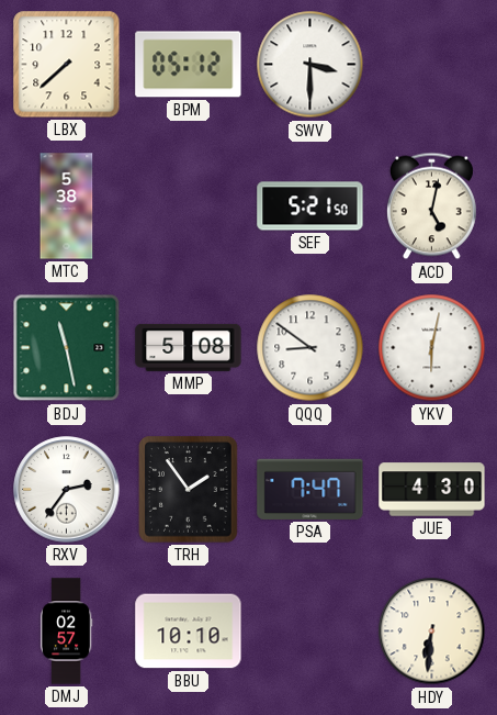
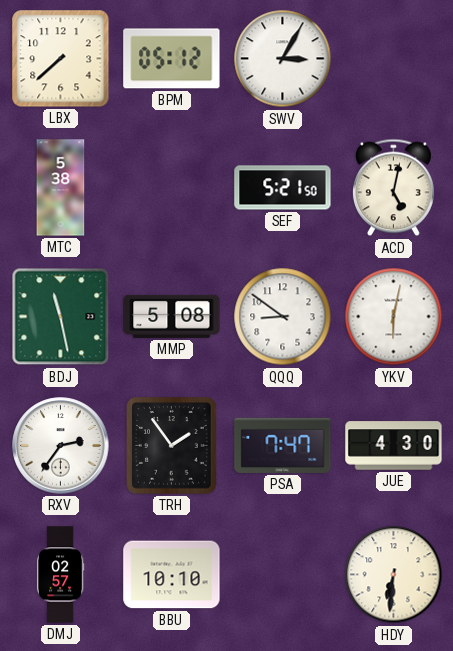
SWV: 3:30 -> 3:05 (283, 59)
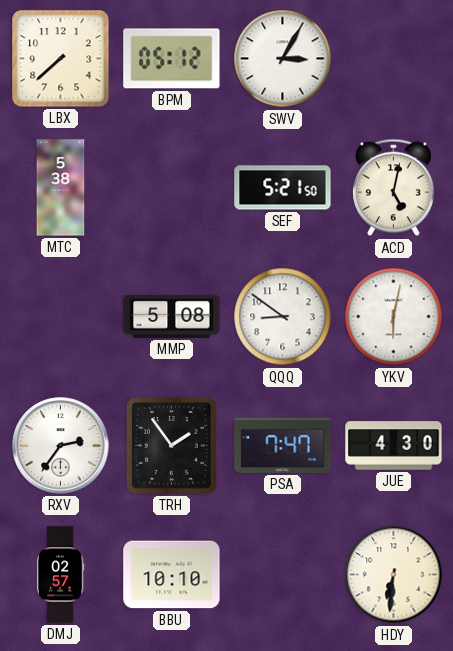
BDJ: 11:28 -> none (61, 317)
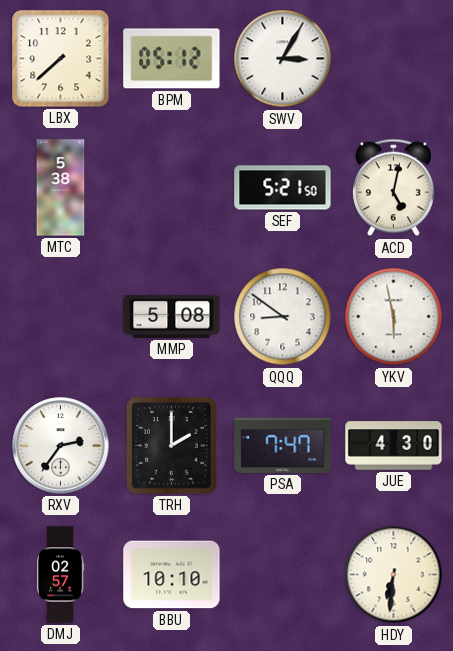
YKV: 6:02 -> 5:58 (394, 317)
TRH: 1:54 -> 2:00 (172, 446)
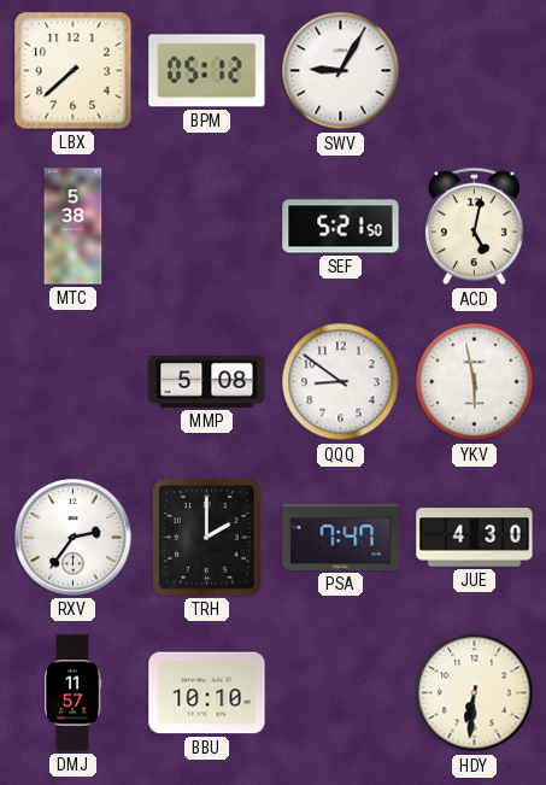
SWV: 3:05 -> 9:05 (341, 71)
DMJ: 02:57 -> 11:57 (72, 693)
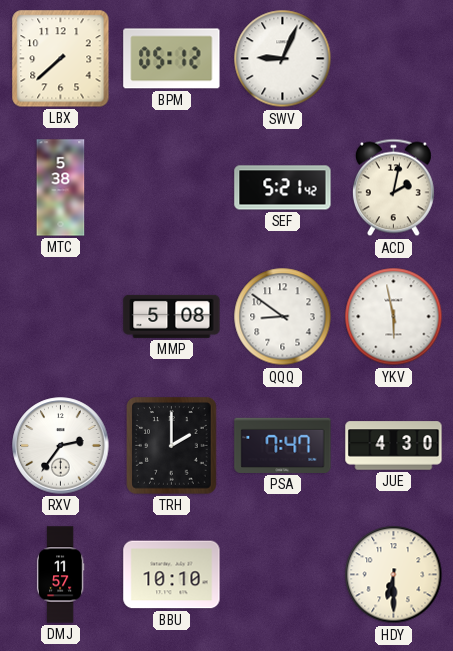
SWV: 9:05 -> 9:04 (283, 59)
SEF: 5:21:50 -> 5:21:42 (283, 188)
ACD: 5:02 -> 2:02 (393, 188)
HDY: 6:31 -> 6:30 (394, 575)
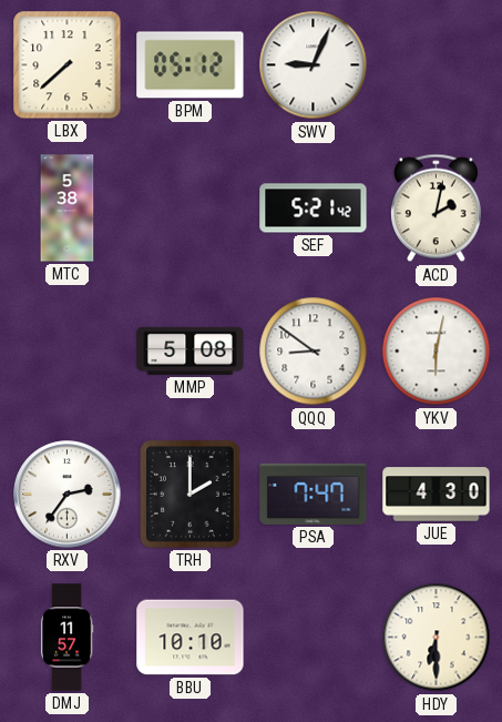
YKV: 5:58 -> 6:02 (437, 352)
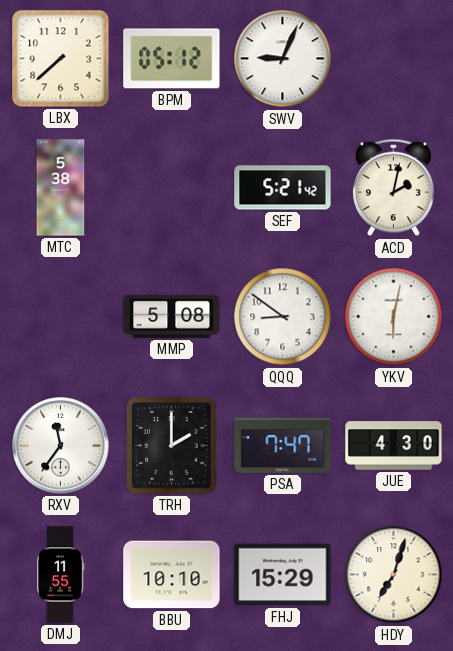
RXV: 2:36 -> 11:36 (61, 446)
DMJ: 11:57 -> 11:55 (60, 575)
FHJ: none -> 15:29 (283, 575)
HDY: 6:30 -> 7:03 (394, 575)
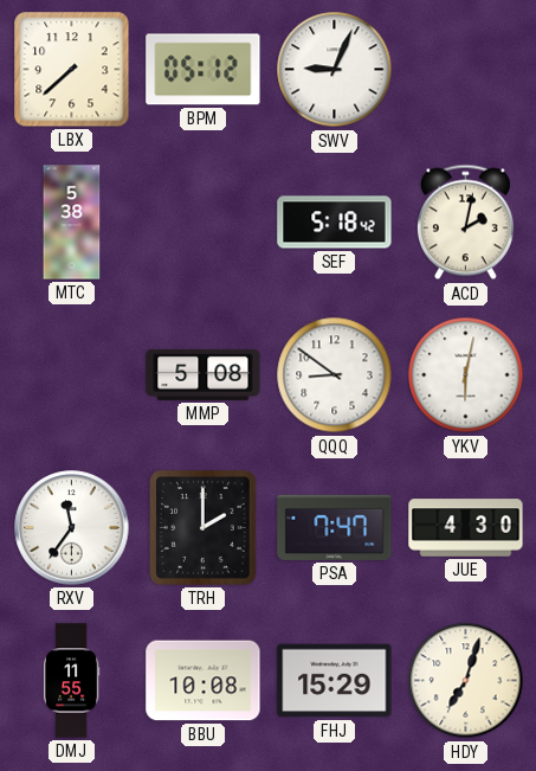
SEF: 5:21 -> 5:18 (335, 223)
BBU: 10:10 -> 10:08 (204, 681)
